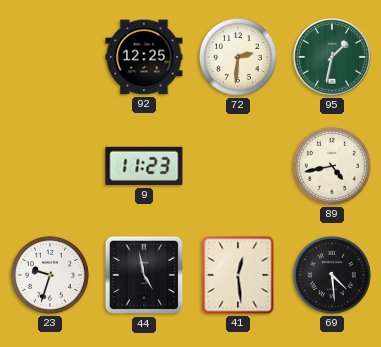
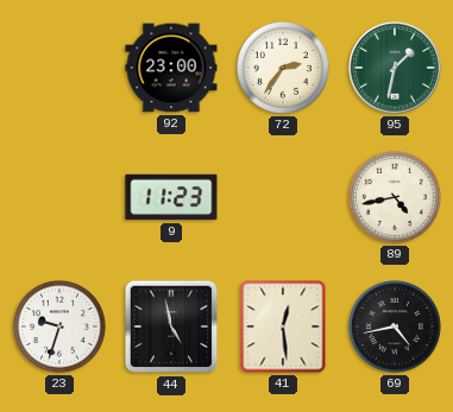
92: 12:25 -> 23:00 (171, 68)
72: 2:31 -> 2:36 (283, 68)
69: 4:29 -> 4:43 (395, 327)
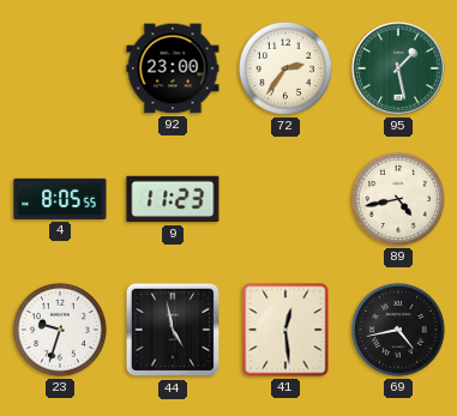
95: 1:32 -> 1:28 (398, 68)
4: none -> 8:05 (60, 199)
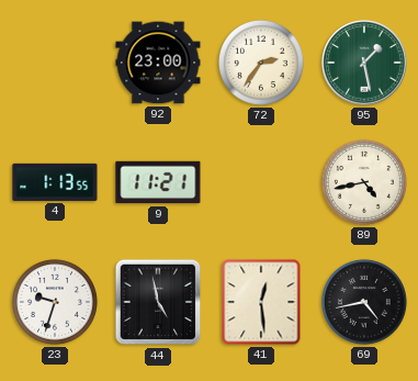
4: 8:05 -> 1:13 (55, 182)
9: 11:23 -> 11:21 (158, 182)
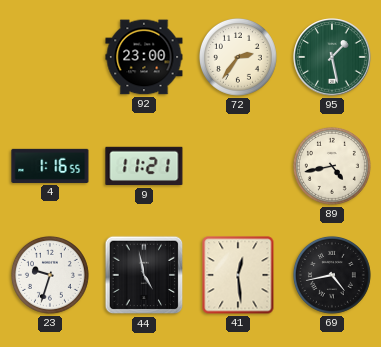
4: 1:13 -> 1:16 (50, 166)
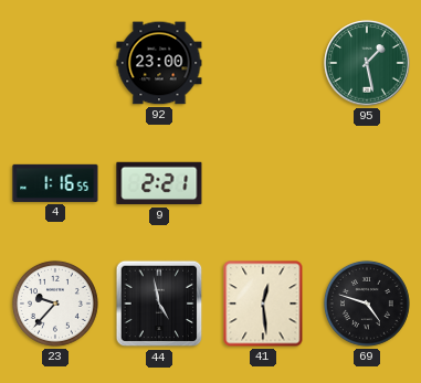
72: 2:36 -> none (238, 57)
9: 11:21 -> 2:21 (159, 183)
89: 4:43 -> none (332, 166)
23: 9:33 -> 9:37 (55, 304)
69: 4:43 -> 4:48 (367, 304)
